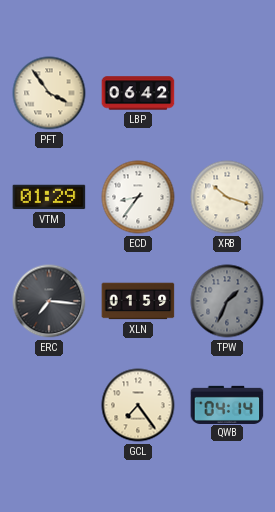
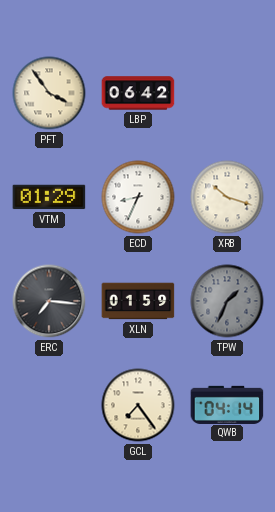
ECD: 8:36 -> 8:34 (138, 197)
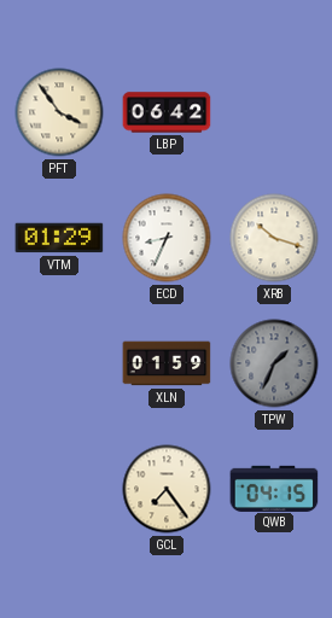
ERC: 7:16 -> none (49, 301)
QWB: 04:14 -> 04:15 (274, 488)
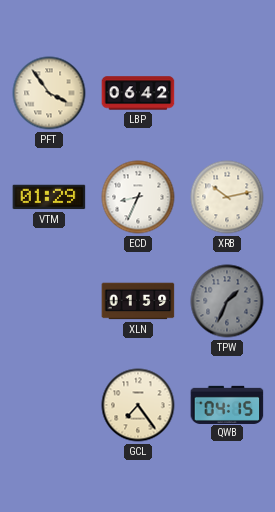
XRB: 10:18 -> 10:13 (227, 197)
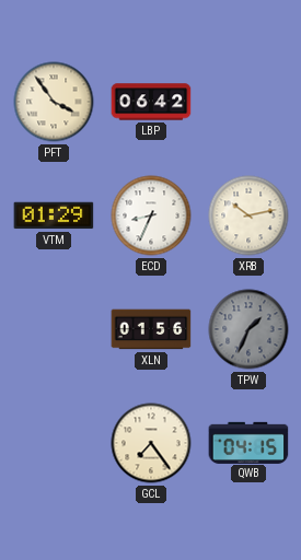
XLN: 01:59 -> 01:56 (151, 329)
